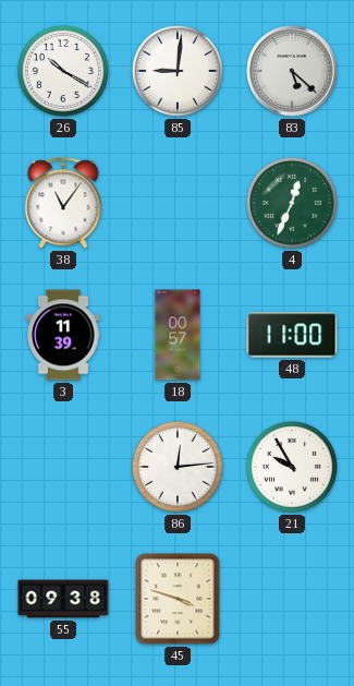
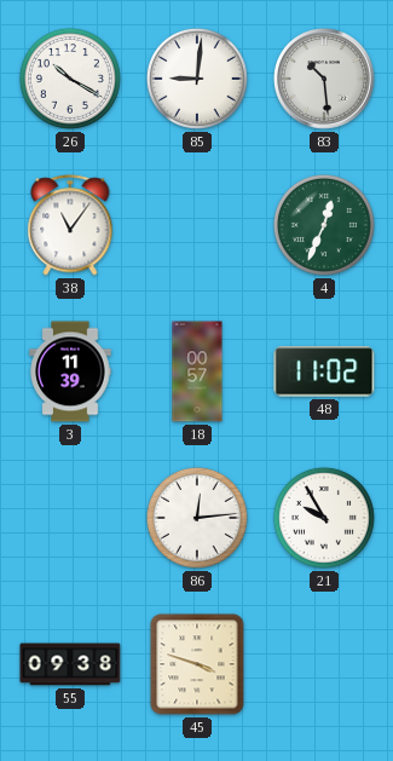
83: 5:22 -> 10:29 (325, 80)
48: 11:00 -> 11:02 (324, 371)
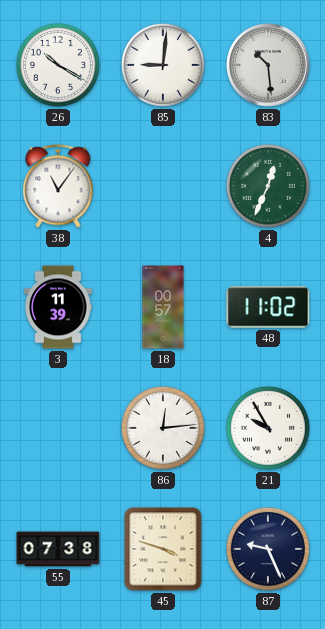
55: 09:38 -> 07:38 (58, 549)
87: none -> 9:26 (268, 549)
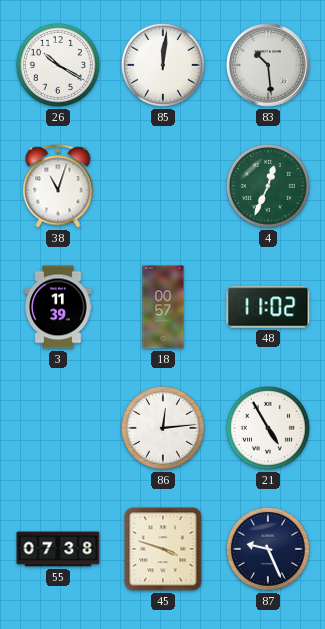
85: 9:01 -> 12:01 (163, 65)
38: 11:06 -> 11:03 (58, 186)
21: 9:55 -> 4:55 (268, 428)
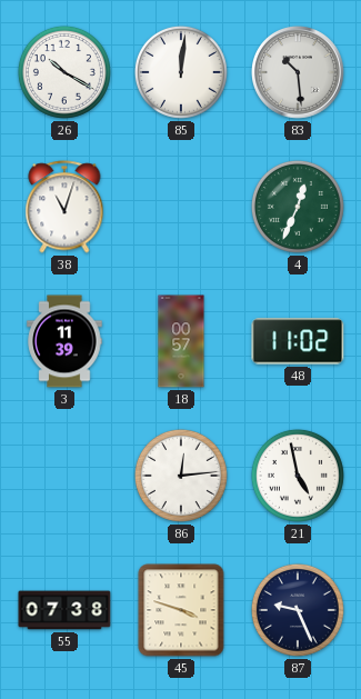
21: 4:55 -> 4:58 (298, 476)
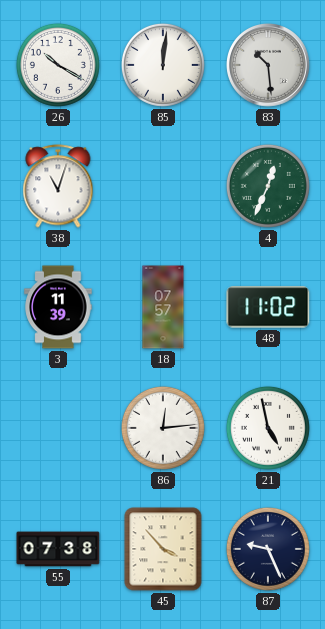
18: 00:57 -> 07:57 (163, 307)
45: 3:48 -> 3:53 (163, 549)
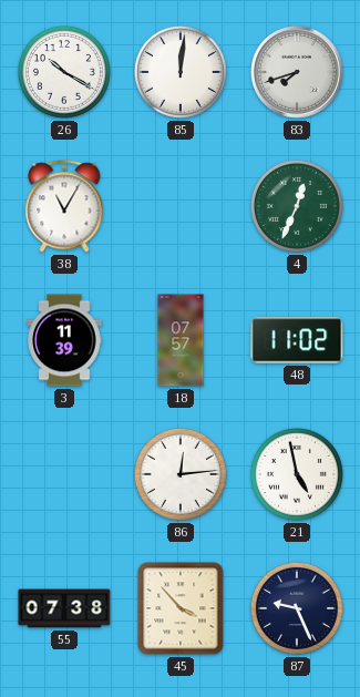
83: 10:29 -> 7:42 (298, 73)
38: 11:03 -> 11:05 (64, 206)
